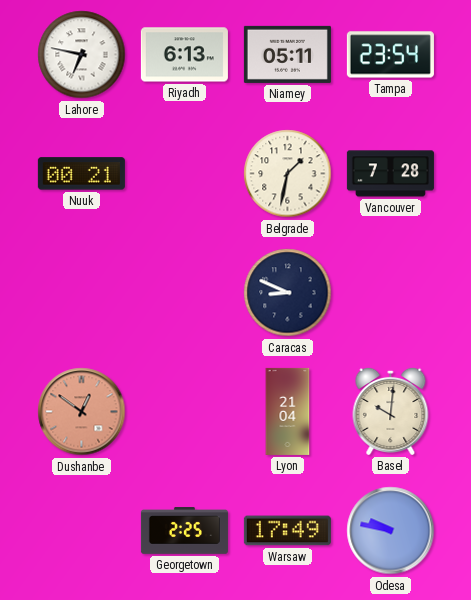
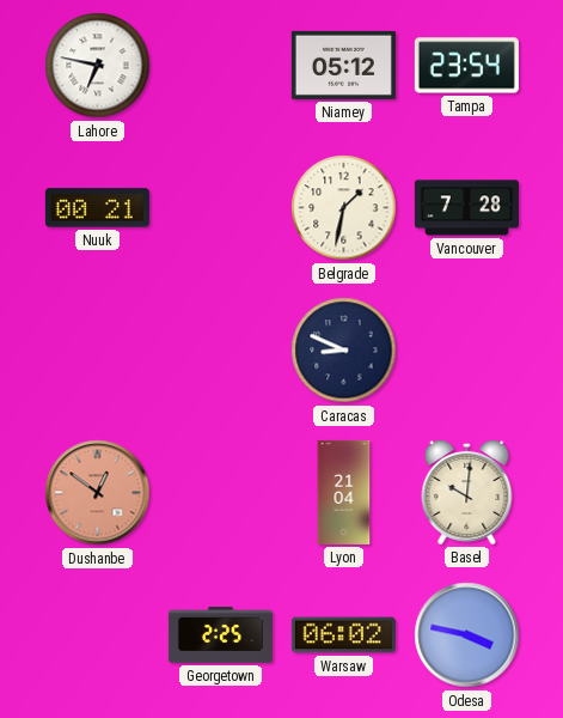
Riyadh: 6:13 -> none (184, 55)
Niamey: 05:11 -> 05:12 (343, 65)
Warsaw: 17:49 -> 06:02 (343, 635)
Odesa: 9:47 -> 3:47 (467, 635)
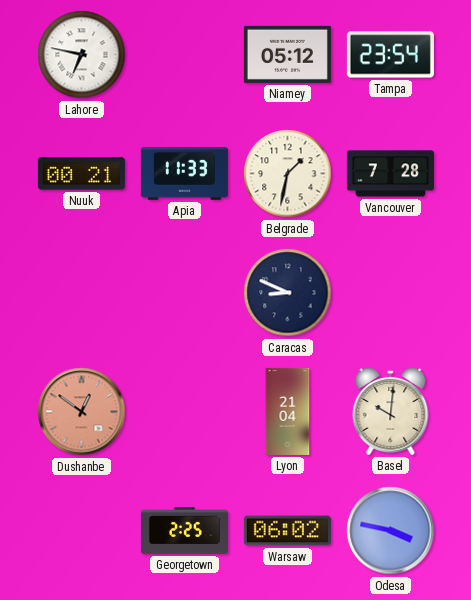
Apia: none -> 11:33 (184, 174)
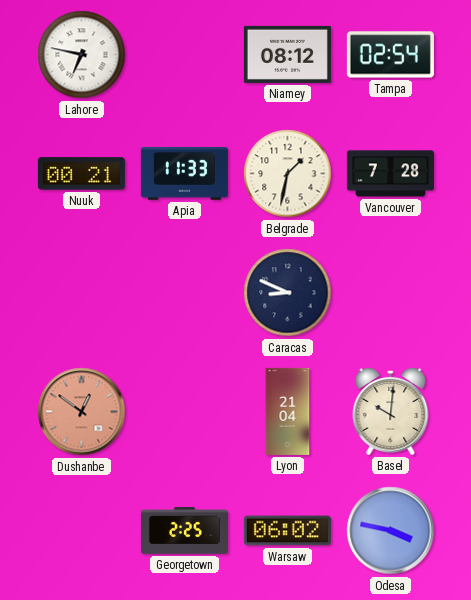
Niamey: 05:12 -> 08:12 (287, 54)
Tampa: 23:54 -> 02:54 (390, 55)
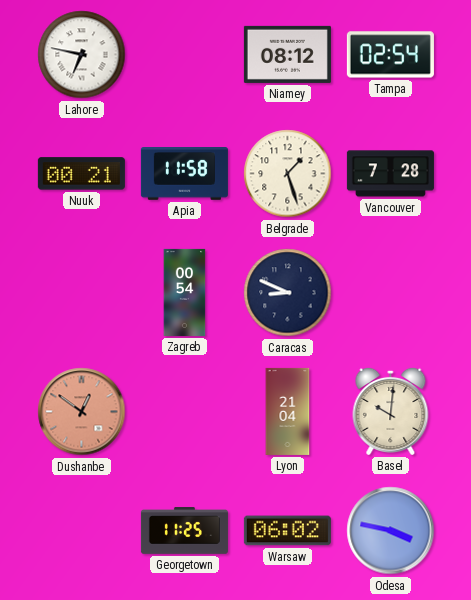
Apia: 11:33 -> 11:58 (184, 174)
Belgrade: 1:32 -> 1:27 (288, 174)
Zagreb: none -> 00:54 (185, 292)
Georgetown: 2:25 -> 11:25 (184, 531)
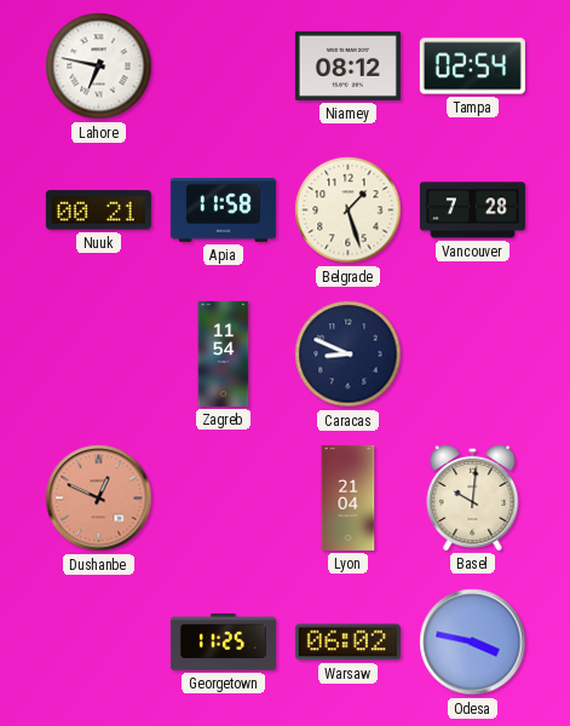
Zagreb: 00:54 -> 11:54 (224, 353)
Dushanbe: 12:51 -> 12:49 (99, 499)
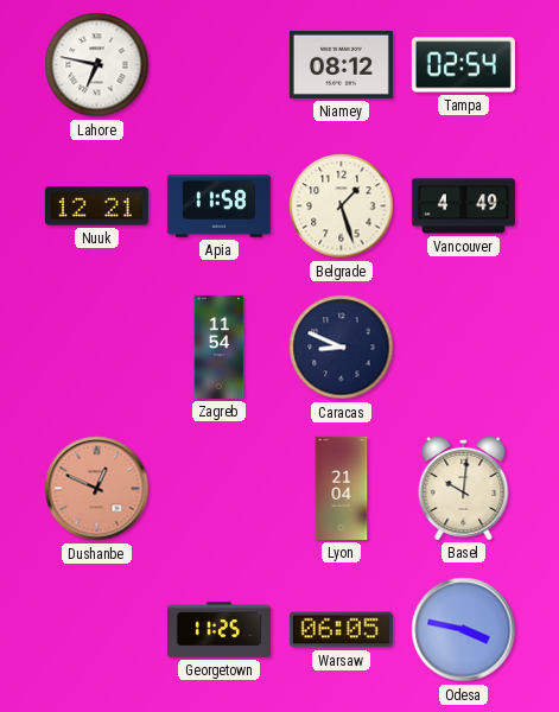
Nuuk: 00:21 -> 12:21 (96, 206)
Vancouver: 7:28 -> 4:49 (463, 206)
Warsaw: 06:02 -> 06:05 (341, 630)
